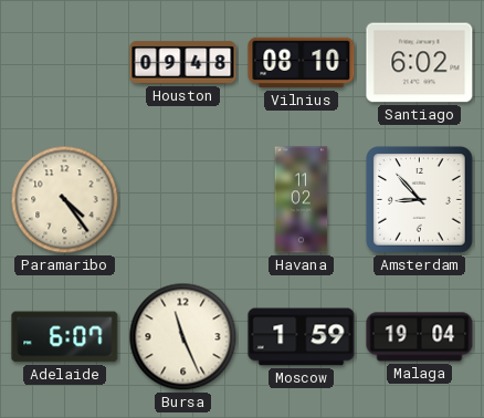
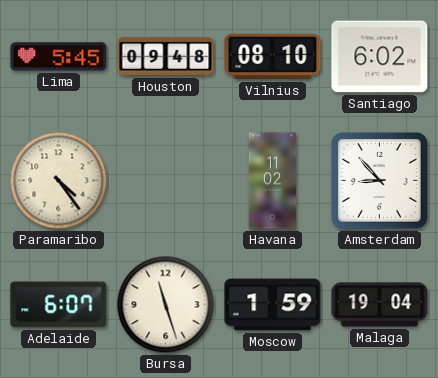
Lima: none -> 5:45 (59, 57)
Bursa: 11:26 -> 11:27 (166, 305)
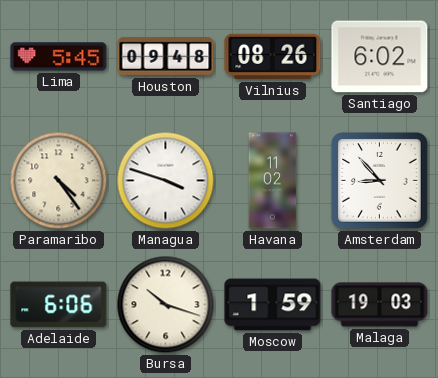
Vilnius: 08:10 -> 08:26 (273, 57)
Managua: none -> 3:48 (166, 181)
Adelaide: 6:07 -> 6:06 (59, 305)
Bursa: 11:27 -> 10:18 (166, 305)
Malaga: 19:04 -> 19:03 (380, 305)
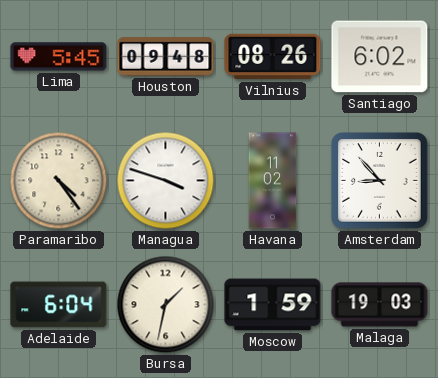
Adelaide: 6:06 -> 6:04 (59, 305)
Bursa: 10:18 -> 1:32 (166, 305)
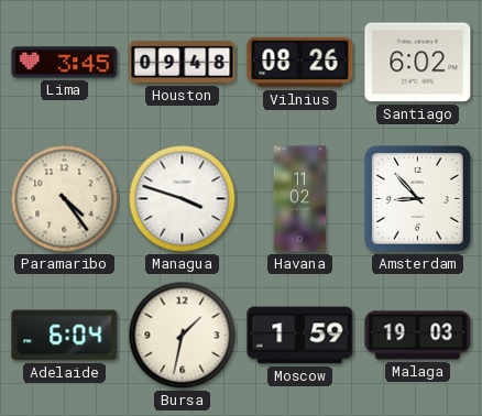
Lima: 5:45 -> 3:45 (65, 63)
